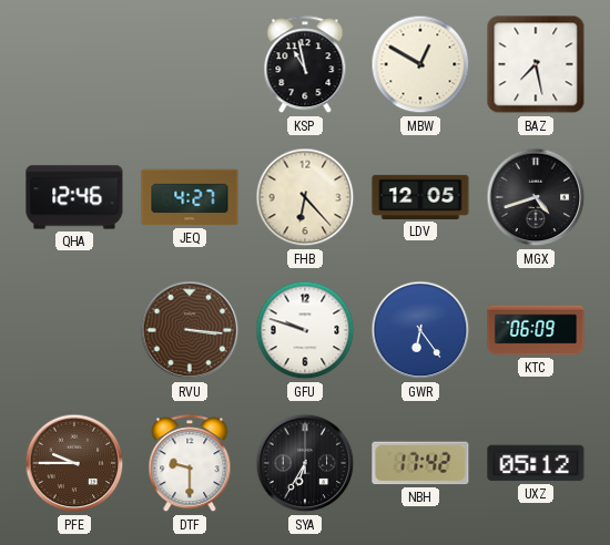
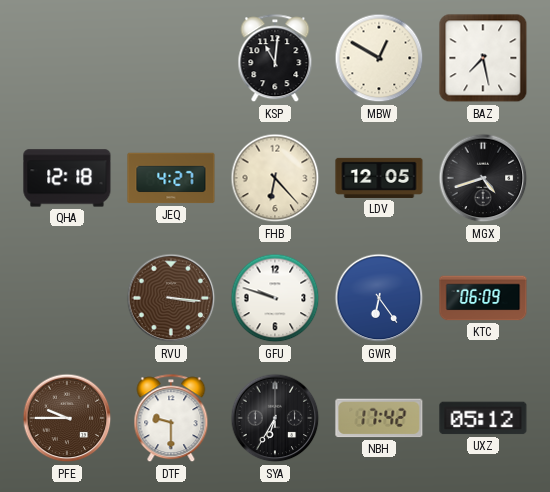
KSP: 10:58 -> 11:01 (275, 59)
QHA: 12:46 -> 12:18 (67, 178)
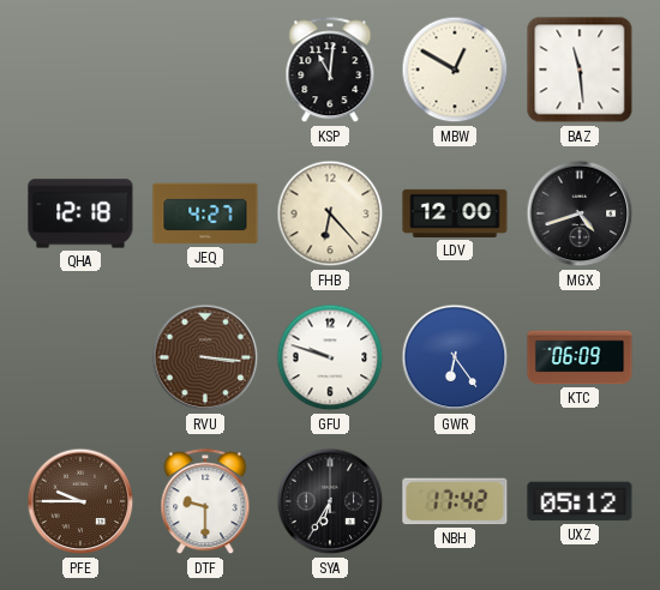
BAZ: 7:28 -> 11:29 (580, 70)
LDV: 12:05 -> 12:00 (455, 213)
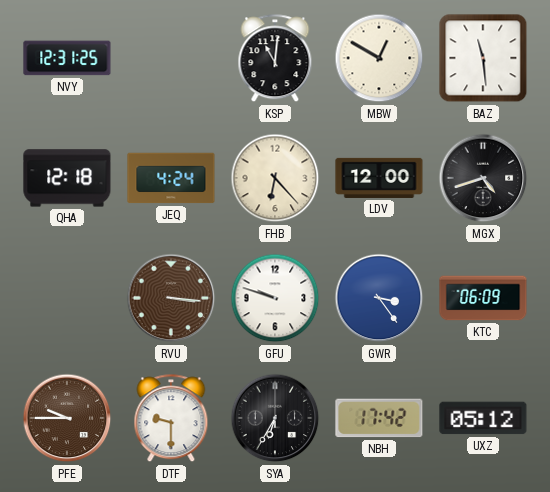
NVY: none -> 12:31 (67, 58)
JEQ: 4:27 -> 4:24 (171, 178)
GWR: 6:24 -> 3:24 (379, 298)
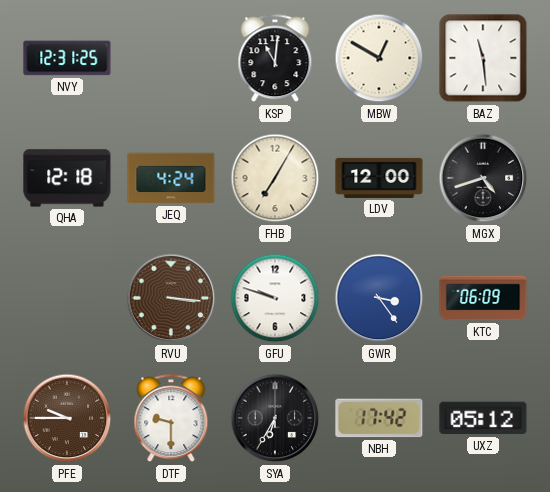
FHB: 6:23 -> 7:05 (275, 178)
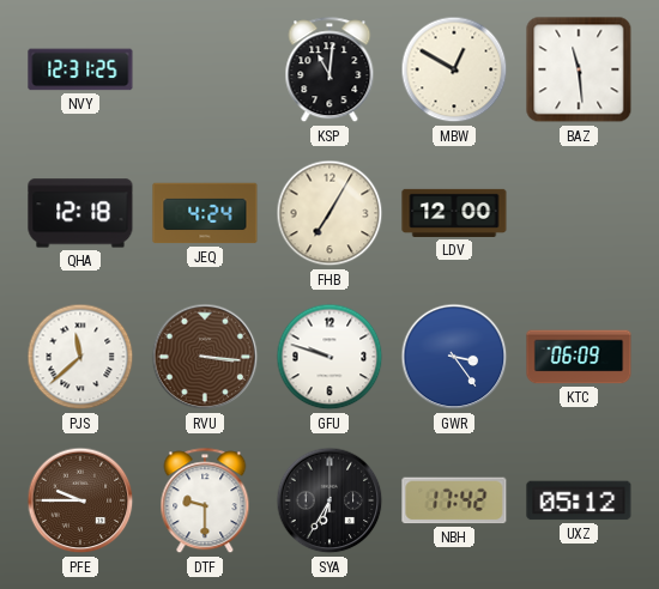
MGX: 4:42 -> none (483, 178)
PJS: none -> 11:38 (80, 357)
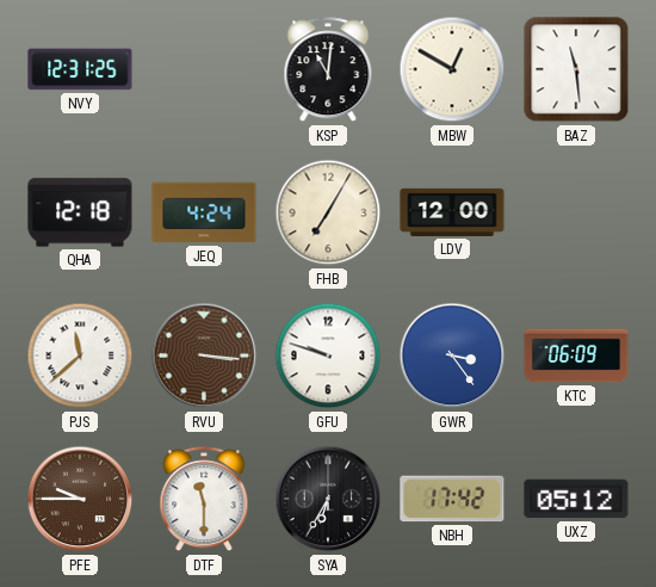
DTF: 9:30 -> 11:30 (204, 500)
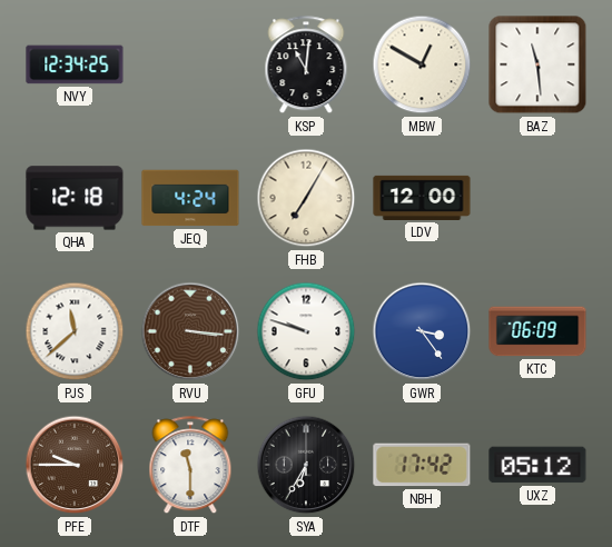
NVY: 12:31 -> 12:34 (75, 64)
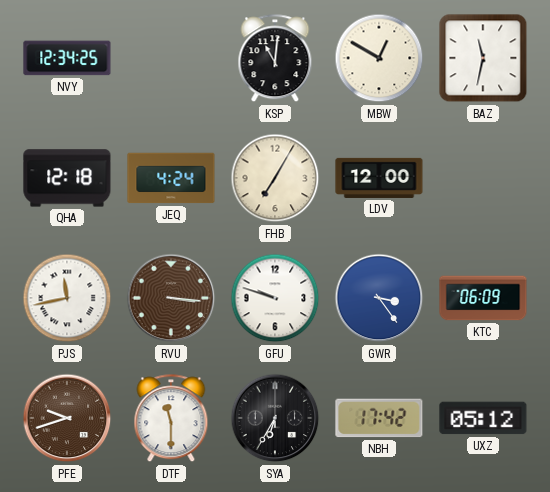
BAZ: 11:29 -> 11:32 (483, 58)
PJS: 11:38 -> 11:43 (67, 298)
PFE: 9:45 -> 9:42 (67, 418)
